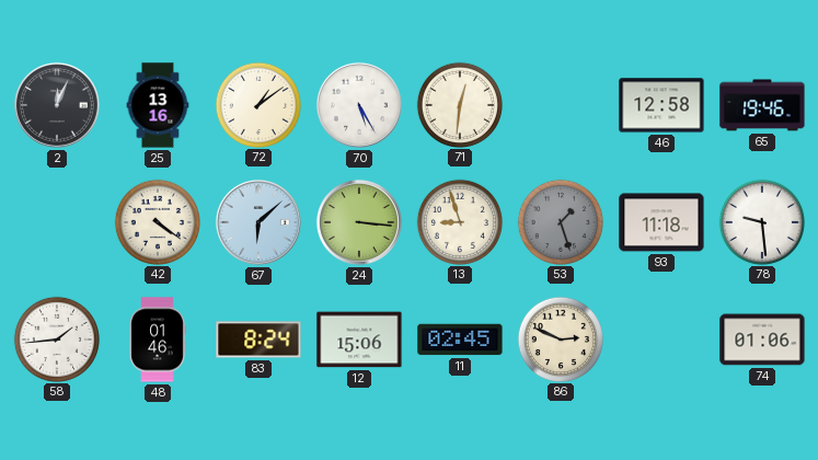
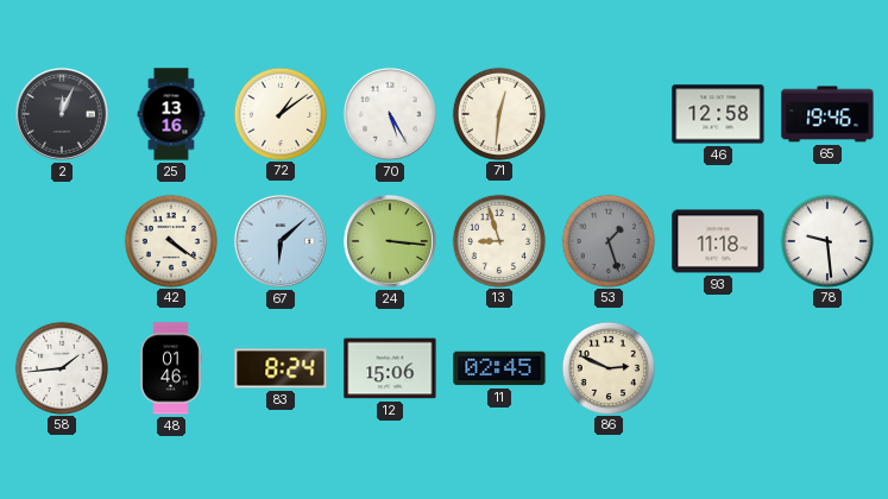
74: 01:06 -> none (762, 340)
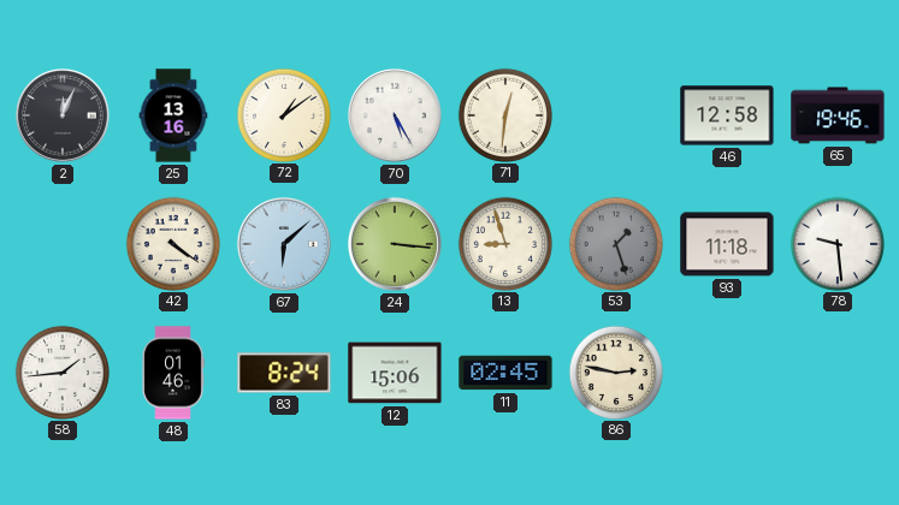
86: 2:49 -> 2:47 (615, 372)
